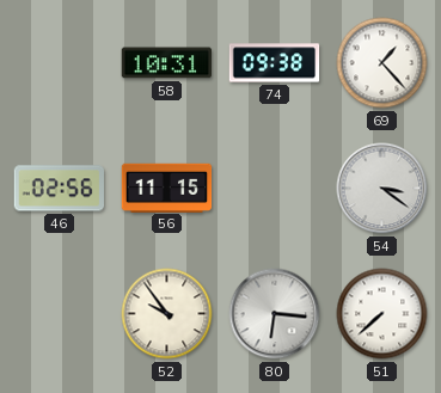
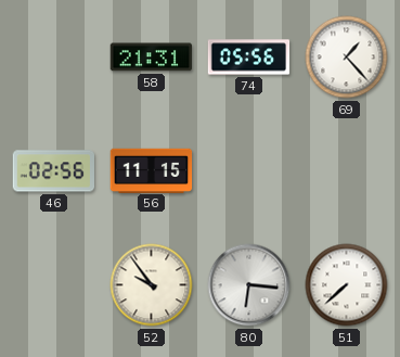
58: 10:31 -> 21:31 (152, 58)
74: 09:38 -> 05:56 (249, 58)
54: 3:21 -> none (382, 189)
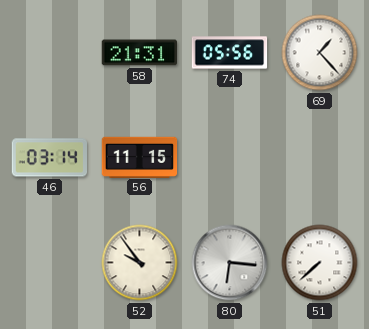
46: 02:56 -> 03:14 (49, 158)
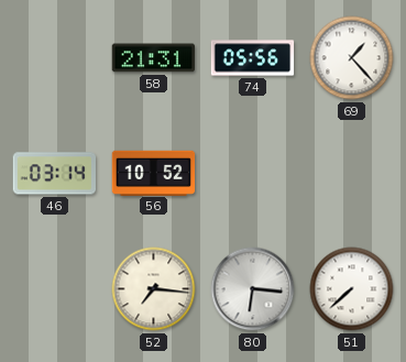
56: 11:15 -> 10:52 (154, 173)
52: 9:54 -> 7:16 (154, 289)
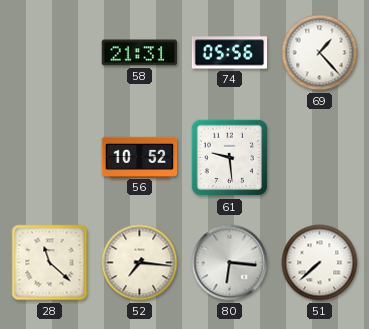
46: 03:14 -> none (54, 174)
61: none -> 9:29 (230, 158)
28: none -> 11:22 (50, 263)
